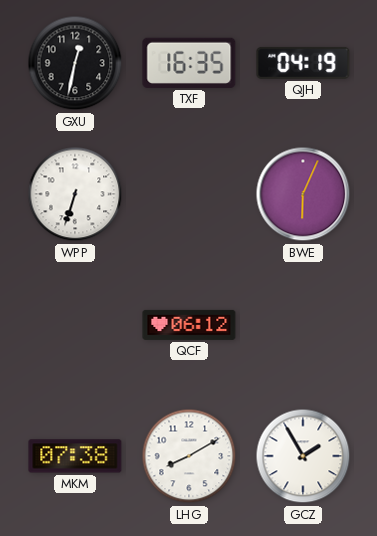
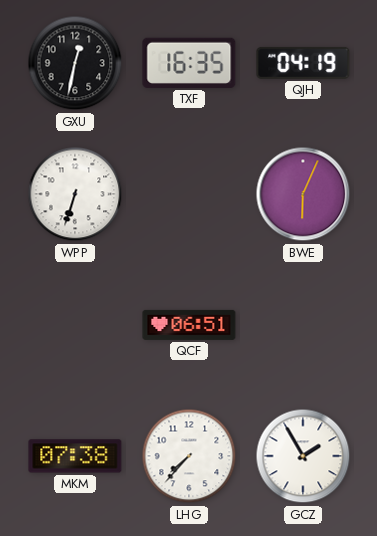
QCF: 06:12 -> 06:51 (189, 325)
LHG: 8:10 -> 7:37 (189, 456)
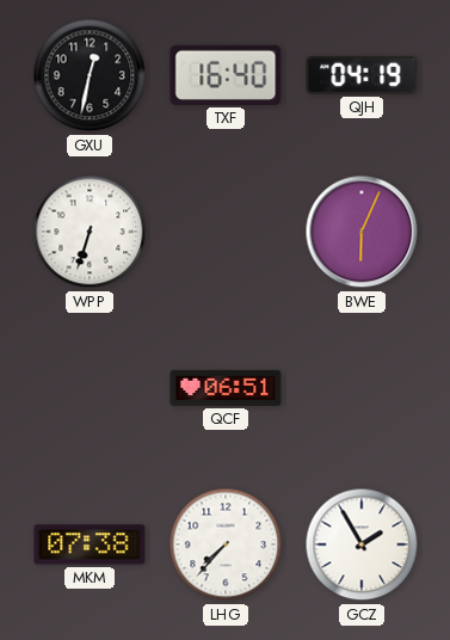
TXF: 16:35 -> 16:40 (226, 75)
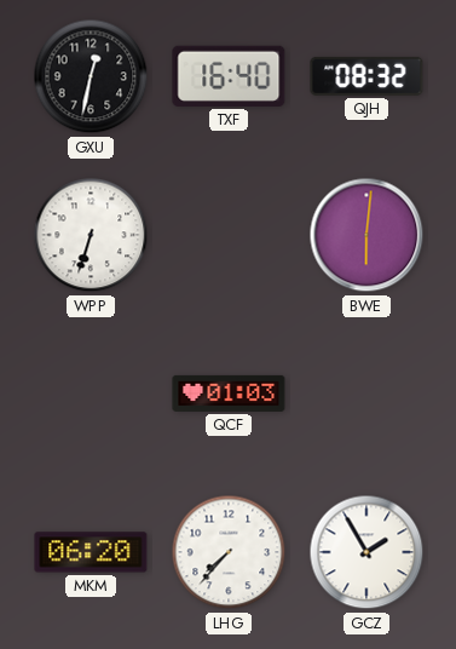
QJH: 04:19 -> 08:32 (366, 76)
BWE: 6:04 -> 6:01 (366, 235)
QCF: 06:51 -> 01:03 (229, 394)
MKM: 07:38 -> 06:20 (91, 552)
